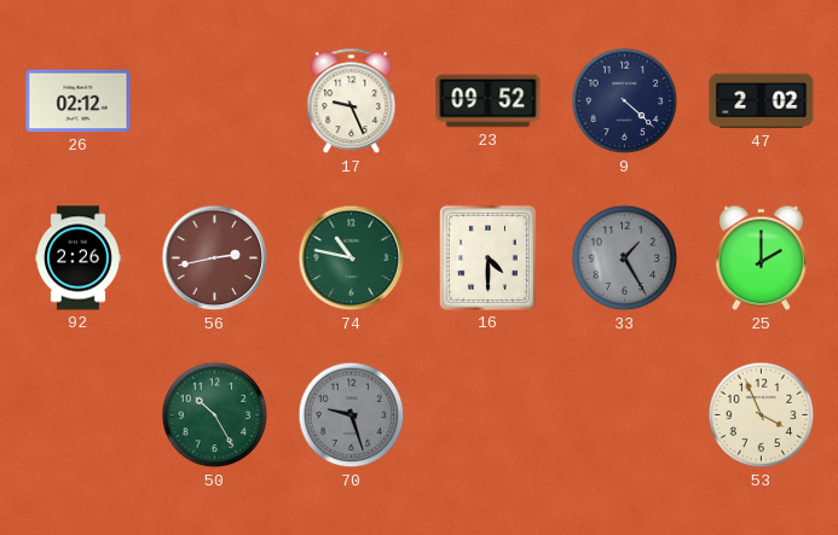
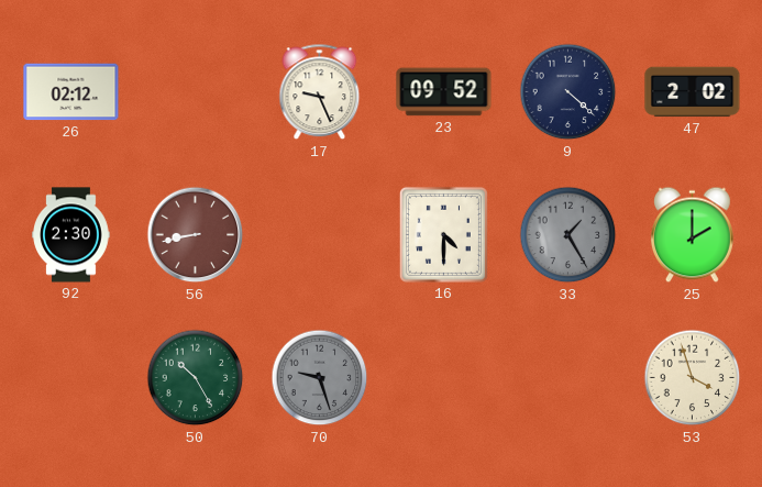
92: 2:26 -> 2:30 (71, 235)
56: 2:43 -> 8:43 (196, 235)
74: 10:47 -> none (352, 258)
53: 3:56 -> 3:57 (693, 378)
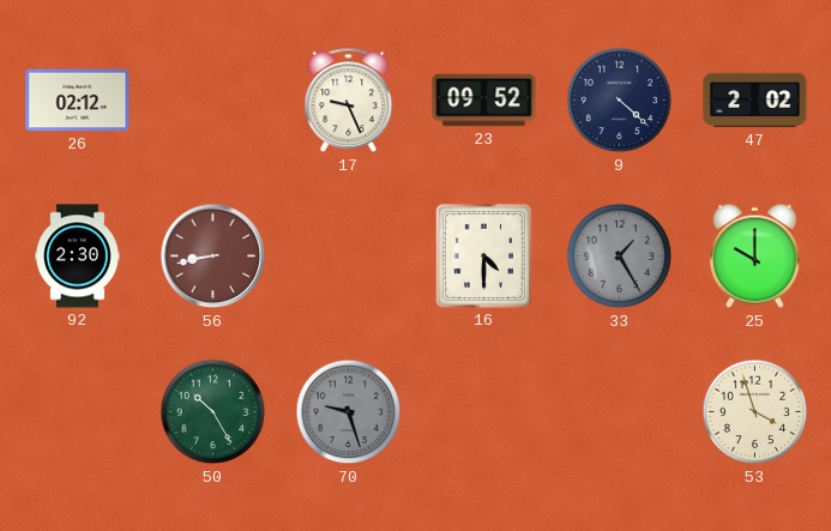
25: 2:00 -> 10:00 (754, 257)
